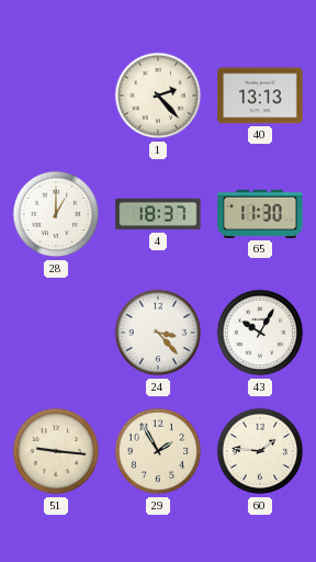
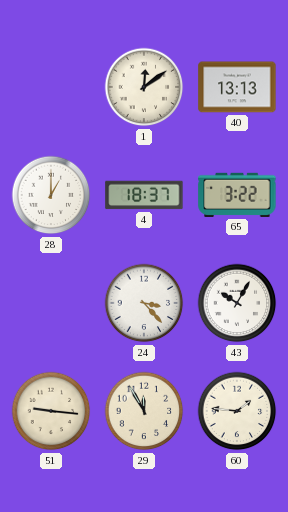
1: 2:23 -> 12:09 (144, 87)
65: 11:30 -> 3:22 (237, 195)
29: 1:55 -> 11:55 (144, 411)
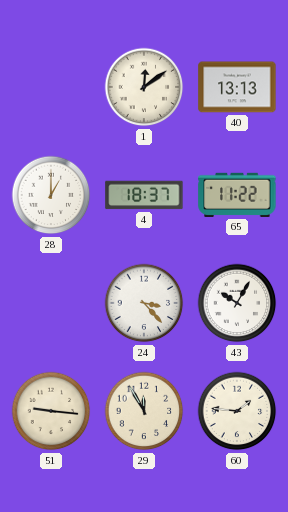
65: 3:22 -> 11:22 (237, 195)
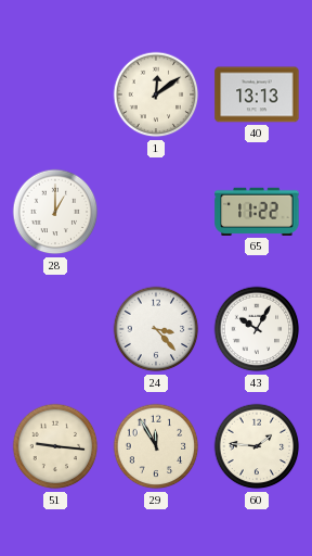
4: 18:37 -> none (144, 195)
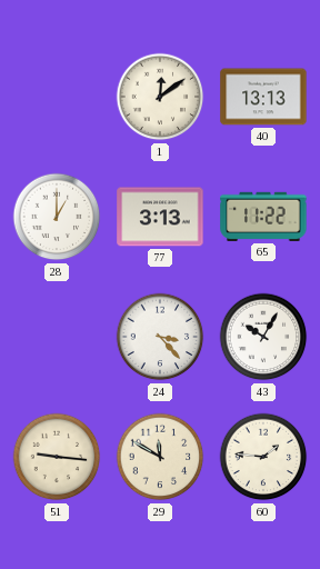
77: none -> 3:13 (160, 217)
29: 11:55 -> 11:50 (160, 457)
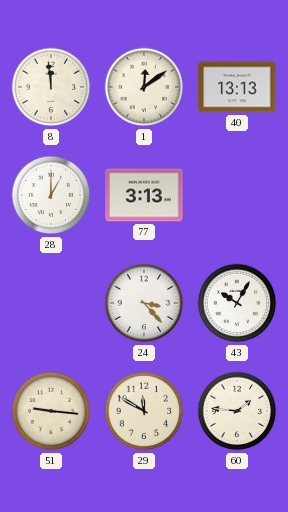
8: none -> 11:59 (51, 87)
65: 11:22 -> none (263, 217)
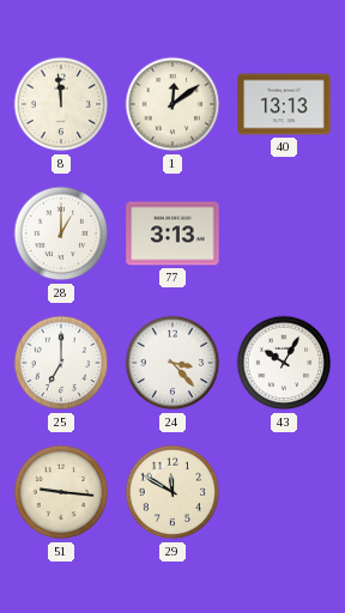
25: none -> 7:00 (61, 363)
60: 1:46 -> none (237, 411)
